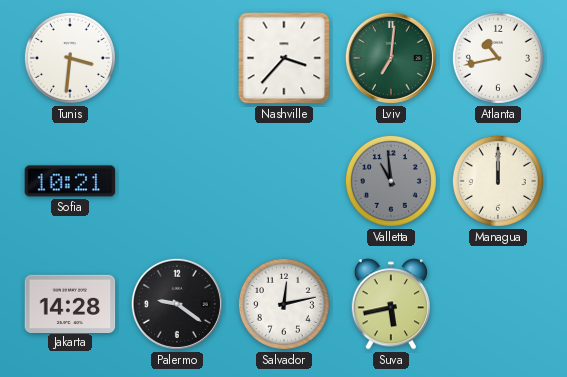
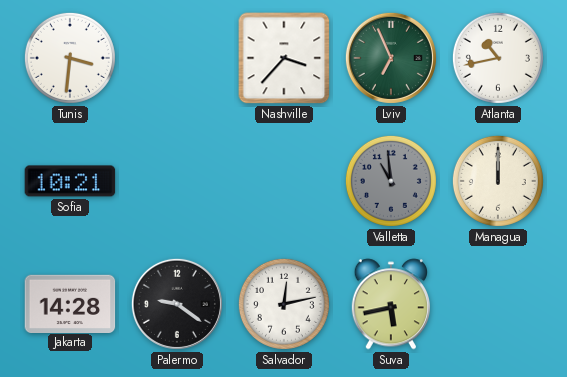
Lviv: 7:01 -> 6:56 (391, 58)
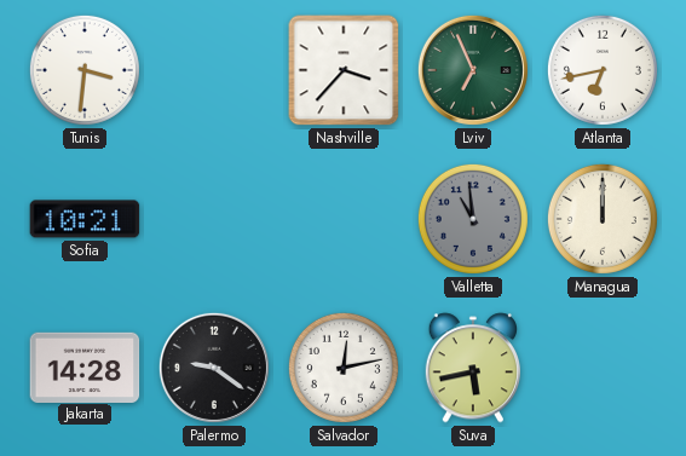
Atlanta: 10:43 -> 6:43 (603, 70)
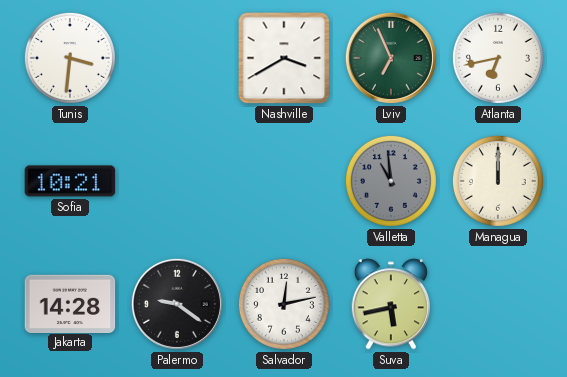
Nashville: 3:37 -> 3:40 (284, 58)
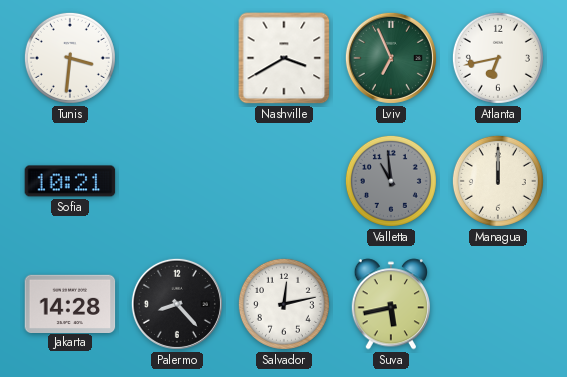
Palermo: 9:21 -> 8:23 (177, 304)
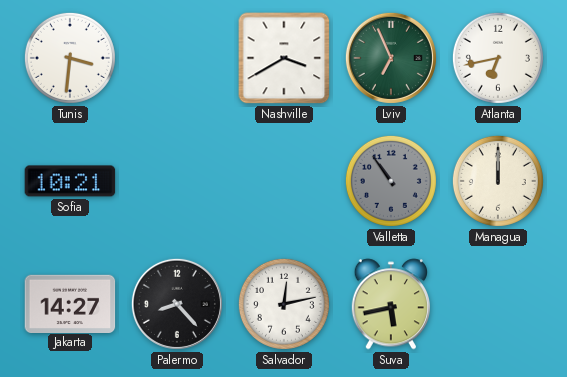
Valletta: 10:59 -> 10:54 (391, 181)
Jakarta: 14:28 -> 14:27 (70, 303)
